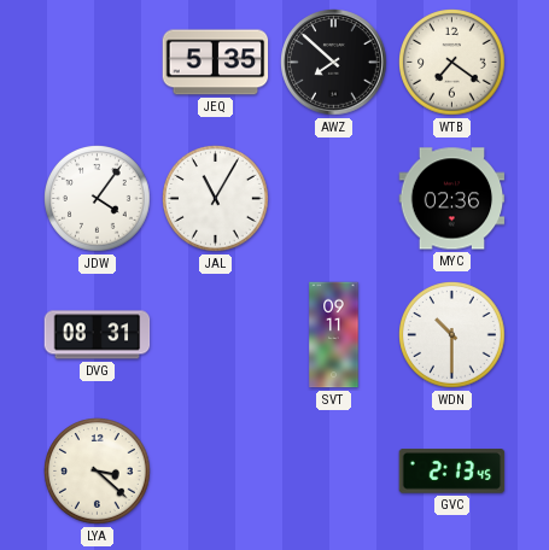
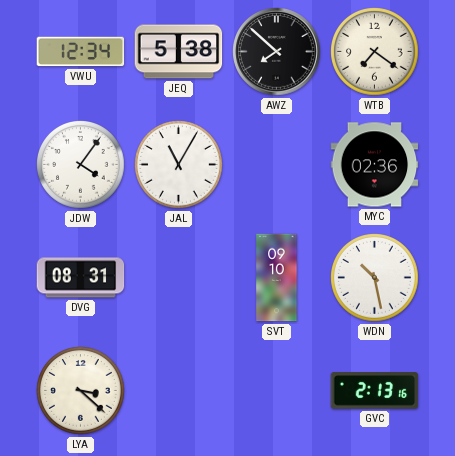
VWU: none -> 12:34 (81, 52)
JEQ: 5:35 -> 5:38 (179, 52)
SVT: 09:11 -> 09:10 (277, 278)
WDN: 10:30 -> 10:28 (375, 278)
GVC: 2:13:45 -> 2:13:16 (375, 391)
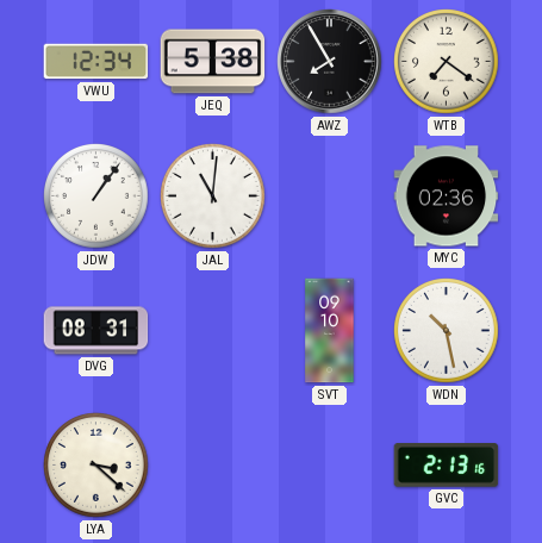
AWZ: 7:52 -> 7:55 (330, 62)
JDW: 4:06 -> 1:06 (96, 196)
JAL: 11:05 -> 11:01 (213, 196)
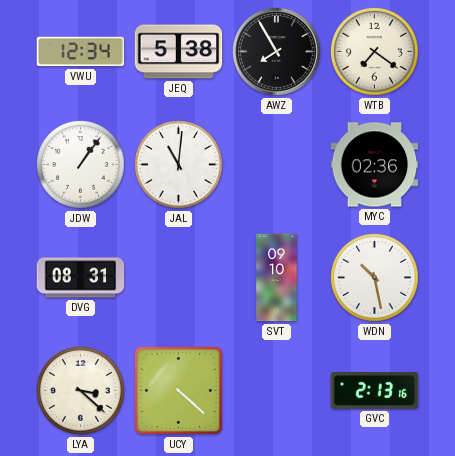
UCY: none -> 4:22 (178, 390)
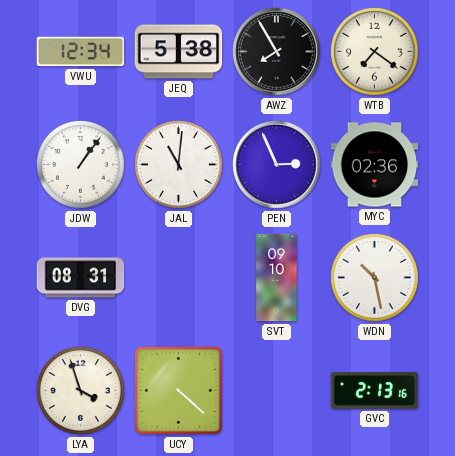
PEN: none -> 2:56 (277, 165)
LYA: 3:22 -> 3:57 (81, 391)
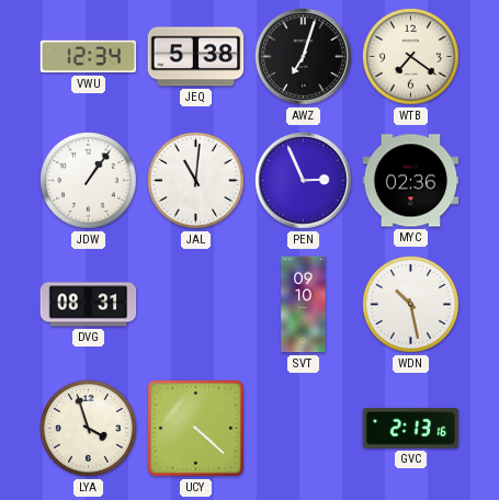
AWZ: 7:55 -> 7:03 (304, 57)
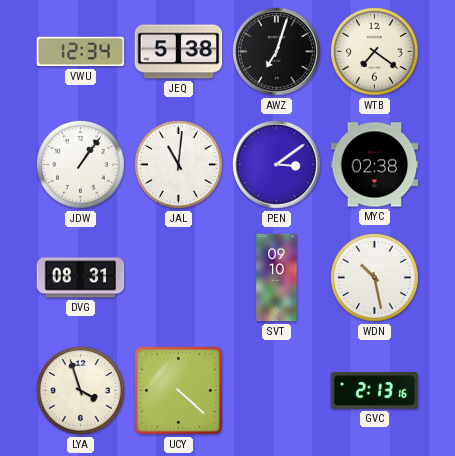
PEN: 2:56 -> 3:09 (277, 165)
MYC: 02:36 -> 02:38 (375, 165)
